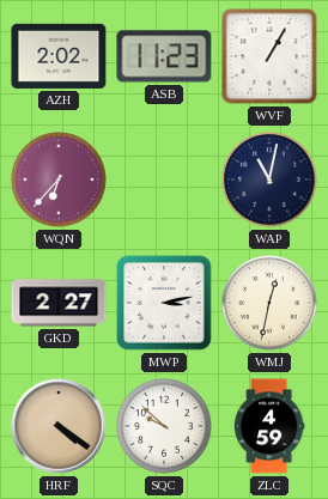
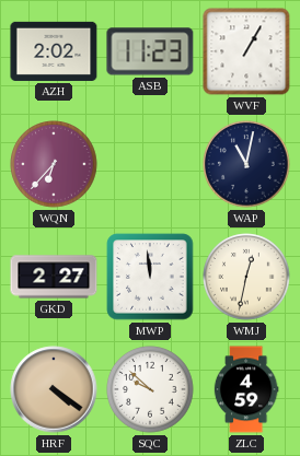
MWP: 3:13 -> 11:59 (150, 277)
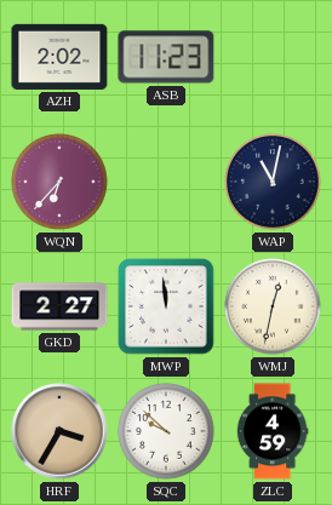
WVF: 1:05 -> none (246, 51)
HRF: 4:21 -> 3:35 (59, 431)
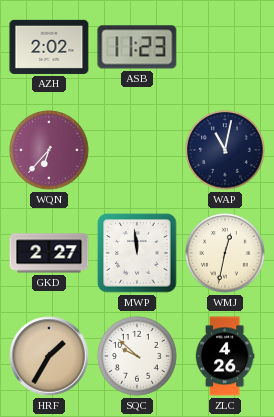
HRF: 3:35 -> 1:35 (49, 356)
ZLC: 4:59 -> 4:26 (225, 356)
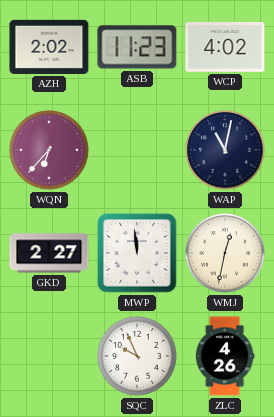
WCP: none -> 4:02 (225, 47)
HRF: 1:35 -> none (49, 356)
SQC: 9:52 -> 9:56 (137, 356)
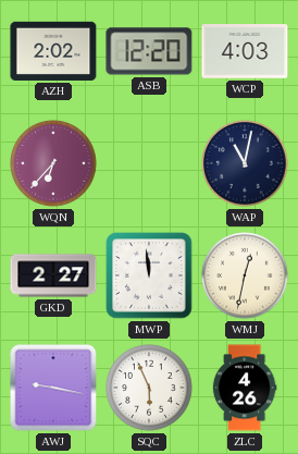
ASB: 11:23 -> 12:20 (149, 51)
WCP: 4:02 -> 4:03 (245, 51)
AWJ: none -> 9:17 (53, 388)
SQC: 9:56 -> 5:56 (149, 388)
